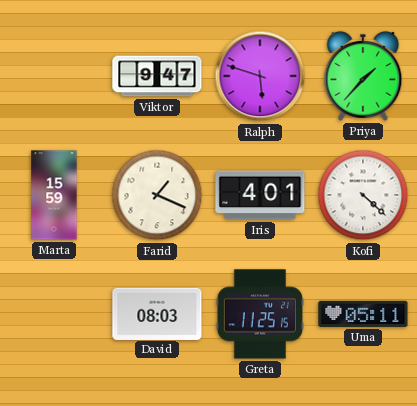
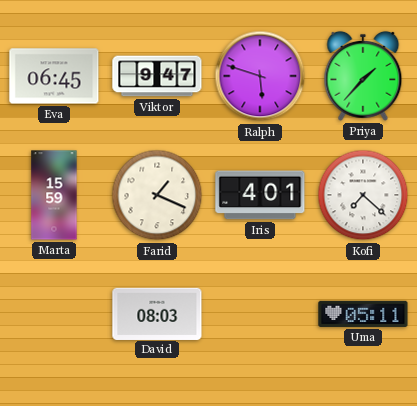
Eva: none -> 06:45 (54, 76)
Kofi: 4:22 -> 7:22 (363, 195)
Greta: 11:25 -> none (260, 314)
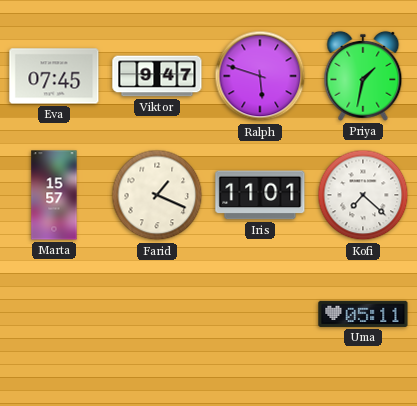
Eva: 06:45 -> 07:45 (54, 76)
Priya: 1:37 -> 1:32 (363, 76)
Marta: 15:59 -> 15:57 (54, 195)
Iris: 4:01 -> 11:01 (260, 195)
David: 08:03 -> none (157, 313)
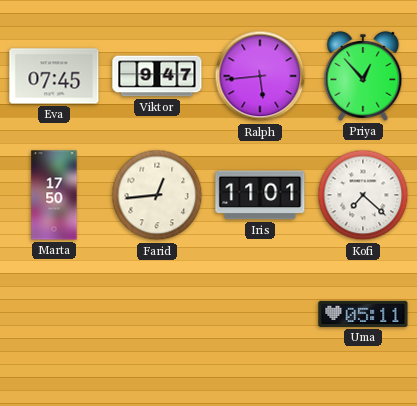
Ralph: 5:48 -> 5:44 (260, 76)
Priya: 1:32 -> 12:53 (363, 76)
Marta: 15:57 -> 17:50 (54, 195)
Farid: 1:19 -> 12:44 (157, 195)
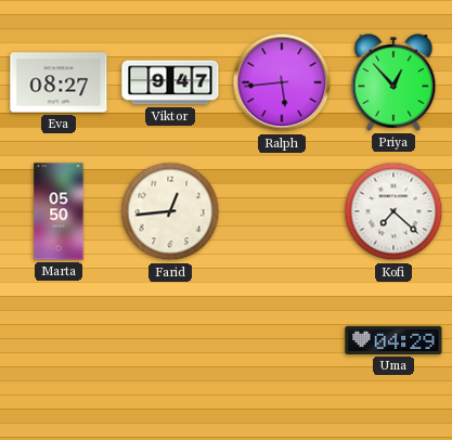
Eva: 07:45 -> 08:27 (59, 82)
Marta: 17:50 -> 05:50 (59, 211)
Iris: 11:01 -> none (260, 195)
Uma: 05:11 -> 04:29 (393, 340)
